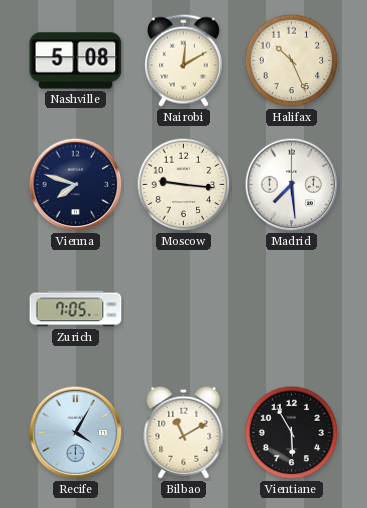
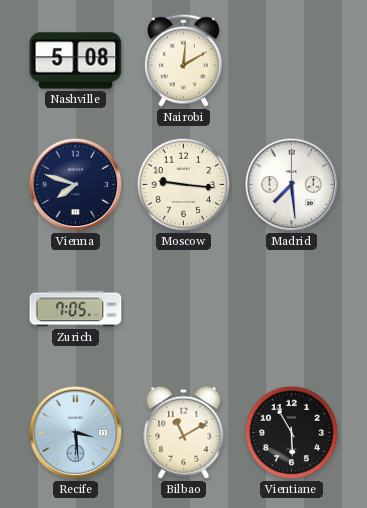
Halifax: 10:26 -> none (292, 61)
Recife: 4:05 -> 3:29 (76, 433)
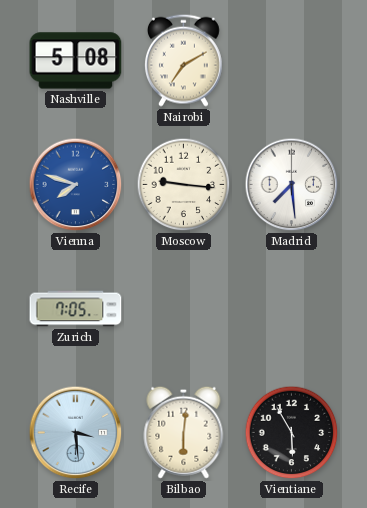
Nairobi: 12:10 -> 7:10 (183, 60)
Vienna dial: navy -> blue (76, 185)
Bilbao: 11:10 -> 6:01 (184, 432)
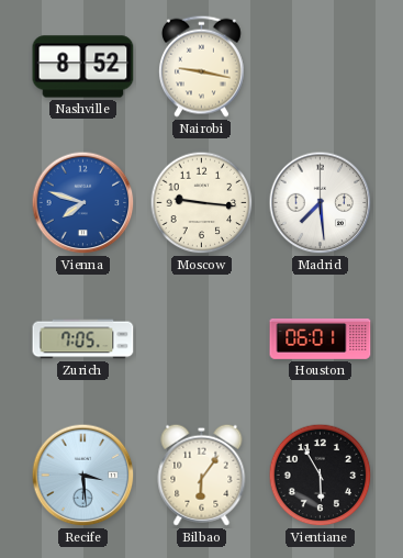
Nashville: 5:08 -> 8:52 (83, 67)
Nairobi: 7:10 -> 9:17 (201, 66)
Houston: none -> 06:01 (321, 338)
Bilbao: 6:01 -> 6:06 (202, 475)
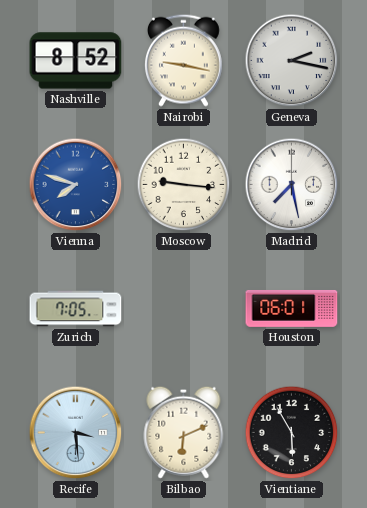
Geneva: none -> 2:17 (292, 61)
Madrid: 7:29 -> 7:28 (292, 185)
Bilbao: 6:06 -> 6:11 (184, 432)
